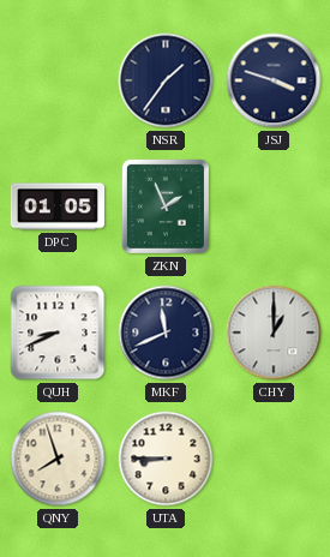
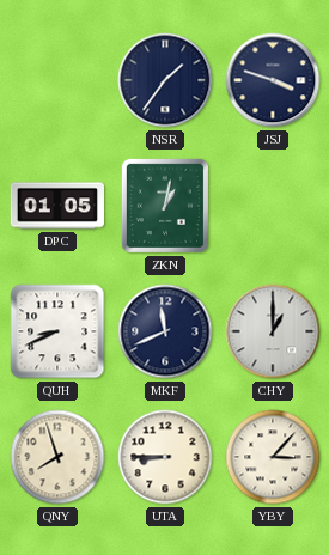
ZKN: 1:56 -> 1:02 (165, 206)
YBY: none -> 3:07 (273, 457)
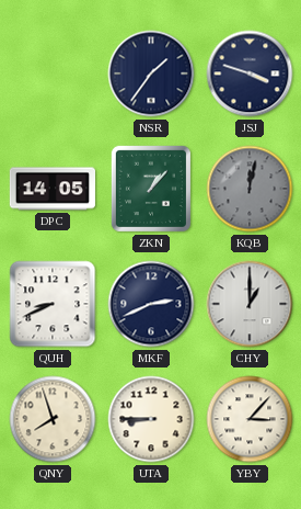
DPC: 01:05 -> 14:05 (51, 189)
ZKN: 1:02 -> 1:07 (151, 189)
KQB: none -> 12:02 (250, 189)
MKF: 11:41 -> 2:41 (151, 304)
